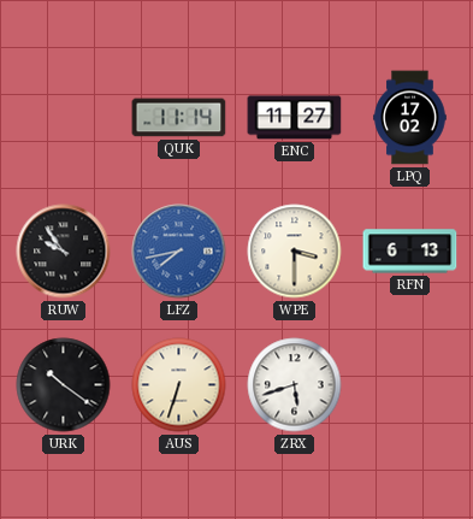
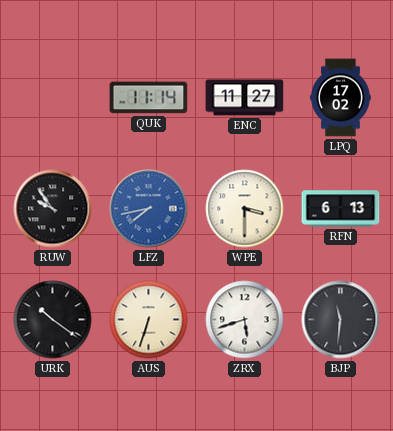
BJP: none -> 11:31 (341, 320)
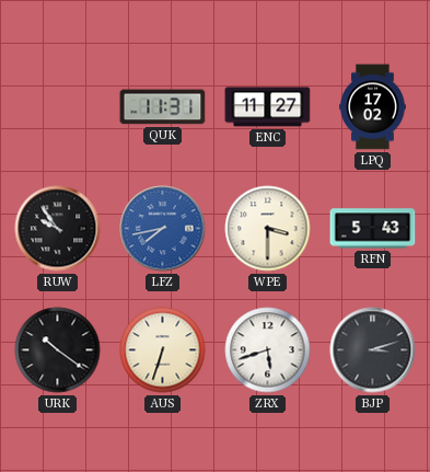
QUK: 11:14 -> 11:31 (163, 107)
RFN: 6:13 -> 5:43 (373, 229)
BJP: 11:31 -> 3:12 (373, 350)
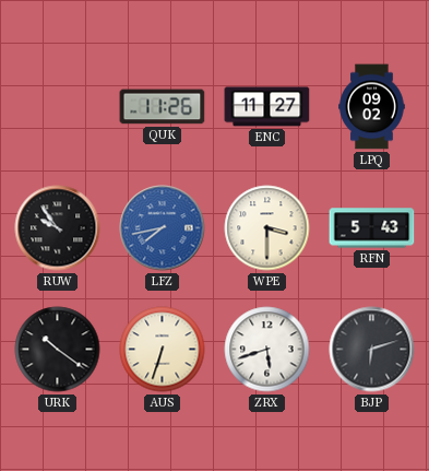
QUK: 11:31 -> 11:26 (163, 107)
LPQ: 17:02 -> 09:02 (372, 107)
BJP: 3:12 -> 6:12 (372, 350)
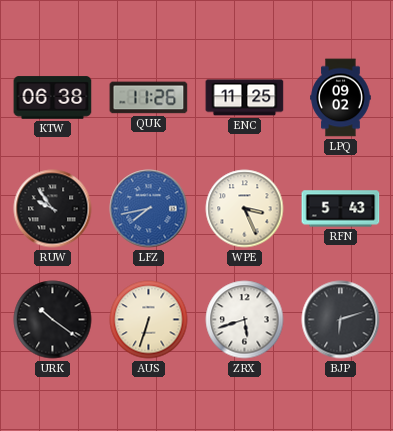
KTW: none -> 06:38 (53, 98)
ENC: 11:27 -> 11:25 (245, 98)
WPE: 3:30 -> 3:26 (245, 209)
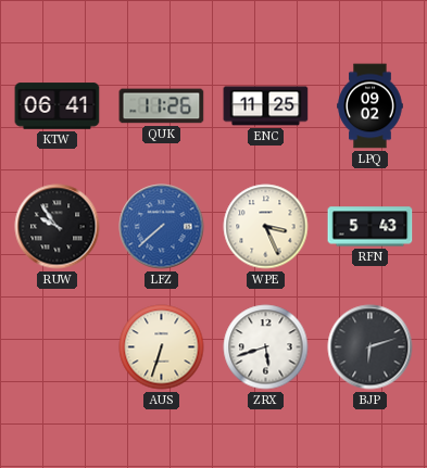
KTW: 06:38 -> 06:41 (58, 106)
LFZ: 7:43 -> 7:38 (162, 227)
URK: 10:21 -> none (53, 320)
